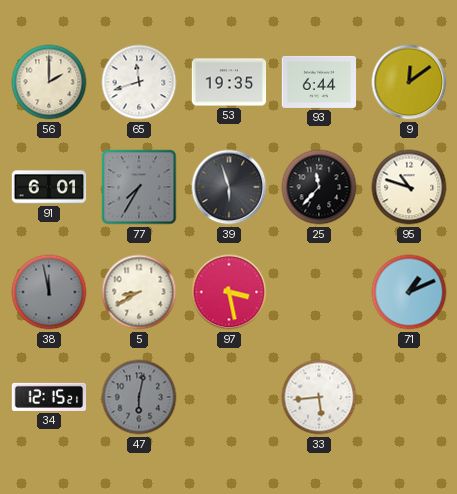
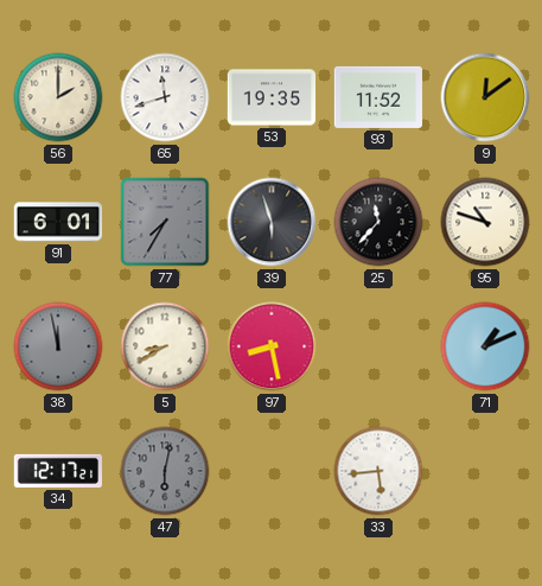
93: 6:44 -> 11:52 (378, 97)
97: 3:28 -> 8:28 (272, 346)
34: 12:15 -> 12:17 (58, 471)
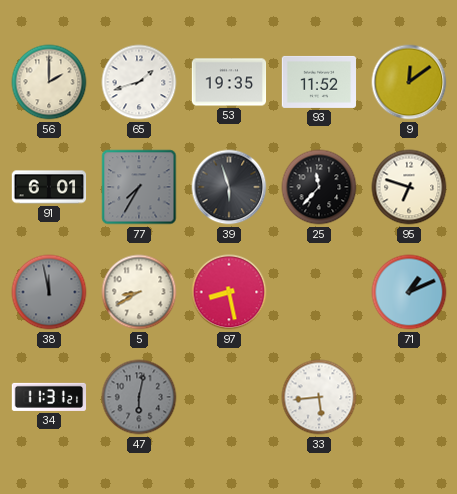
65: 11:42 -> 1:42 (139, 82)
95: 10:48 -> 6:48 (409, 187)
34: 12:17 -> 11:31 (49, 397)
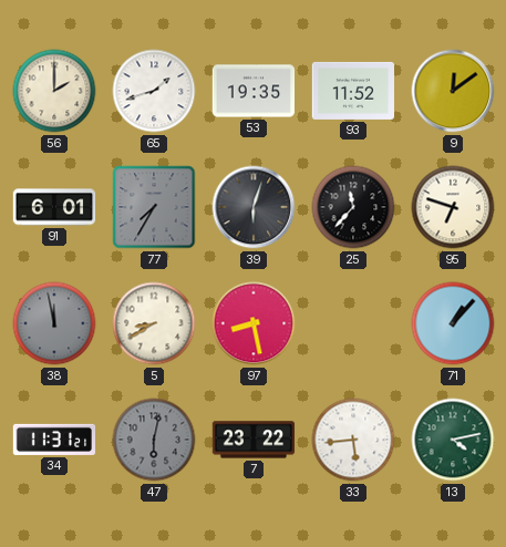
39: 5:57 -> 6:03 (254, 207)
71: 1:11 -> 1:07 (453, 323)
7: none -> 23:22 (254, 440)
13: none -> 4:13 (453, 440)
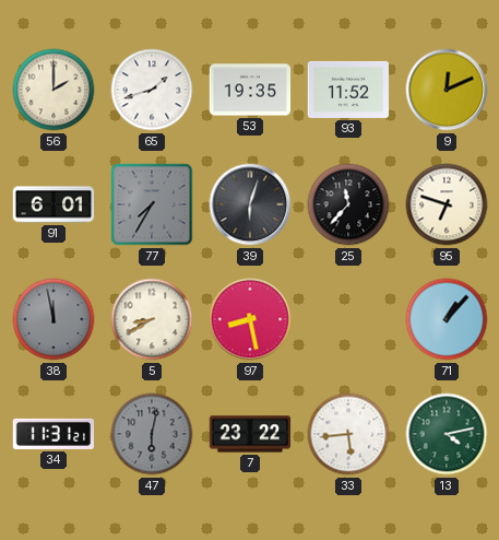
9: 12:09 -> 12:11 (447, 90)
